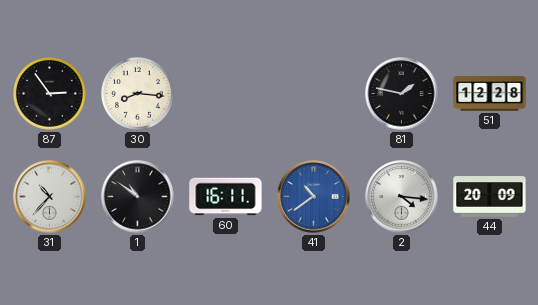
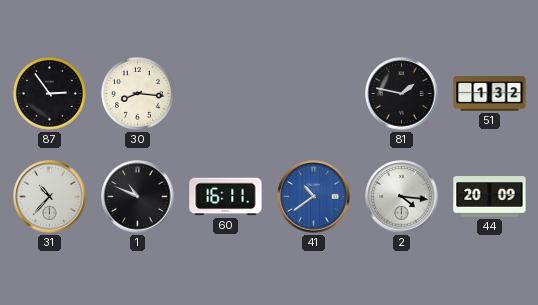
51: 12:28 -> 1:32 (490, 94)
1: 10:51 -> 10:49 (138, 197)
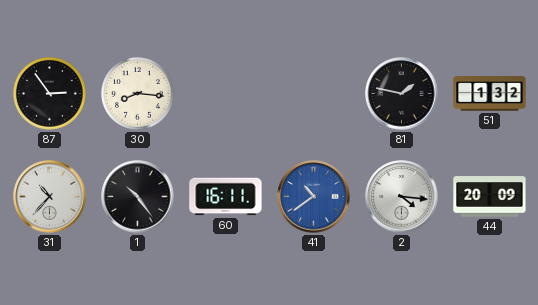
1: 10:49 -> 10:24 (138, 197)
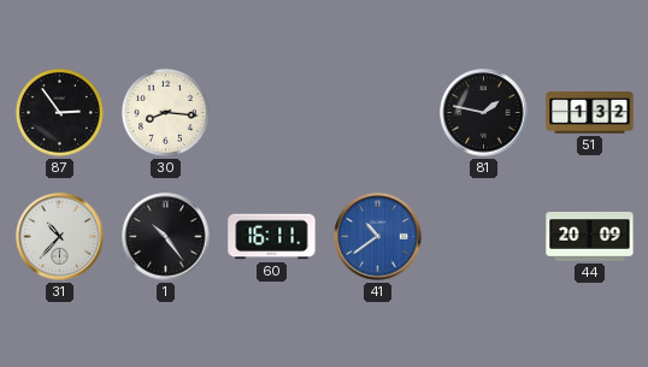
2: 4:16 -> none (402, 197)
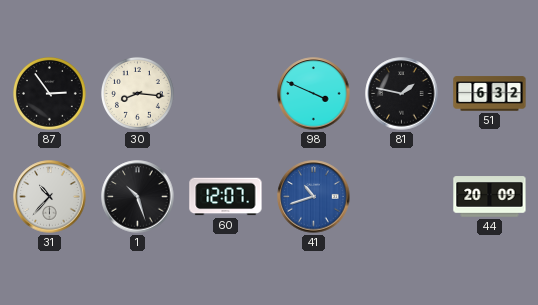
98: none -> 3:49 (314, 94)
51: 1:32 -> 6:32 (490, 94)
1: 10:24 -> 10:27 (138, 197)
60: 16:11 -> 12:07 (226, 197)
41: 10:39 -> 10:42 (314, 197)
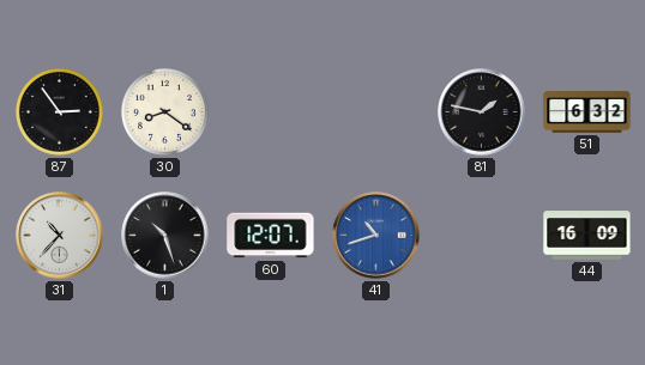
30: 8:16 -> 8:21 (164, 111)
98: 3:49 -> none (314, 94)
44: 20:09 -> 16:09 (587, 236)
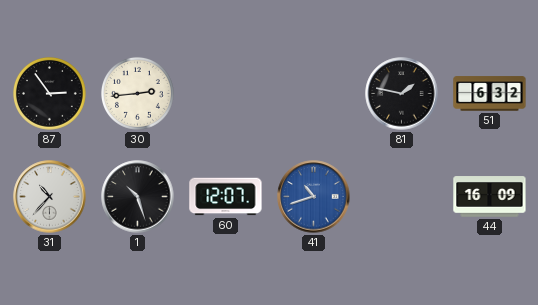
30: 8:21 -> 2:44 (137, 93)
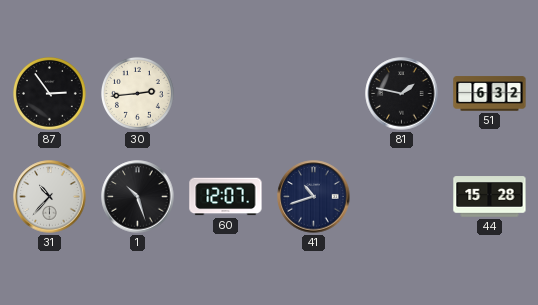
41 dial: blue -> navy (314, 197)
44: 16:09 -> 15:28 (490, 197)
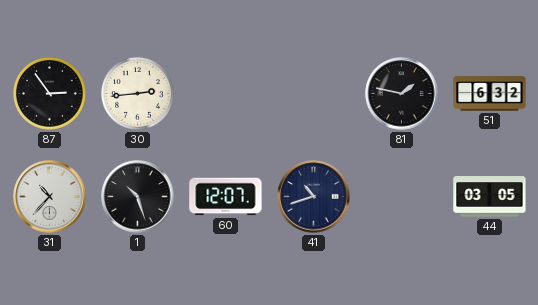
44: 15:28 -> 03:05 (490, 197)
